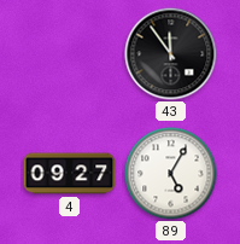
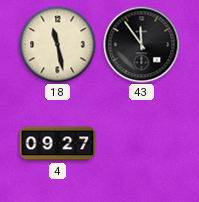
18: none -> 11:28 (58, 45)
89: 5:05 -> none (171, 174)
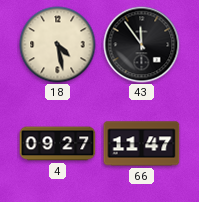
18: 11:28 -> 4:28 (58, 45)
66: none -> 11:47 (142, 144)
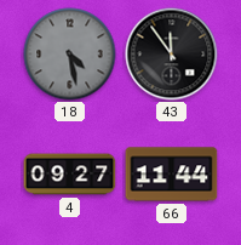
18 dial: cream -> grey (70, 55)
66: 11:47 -> 11:44 (172, 175)
